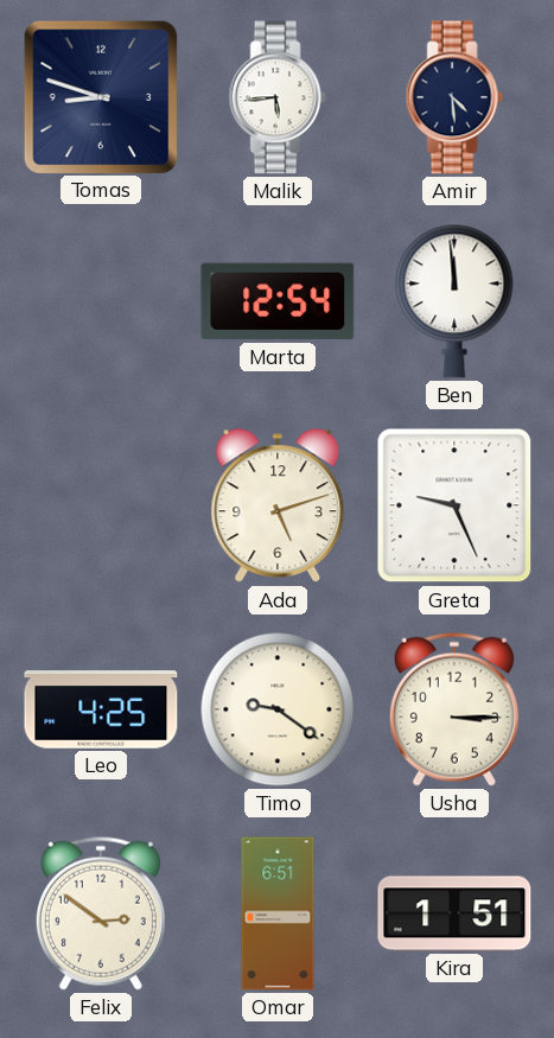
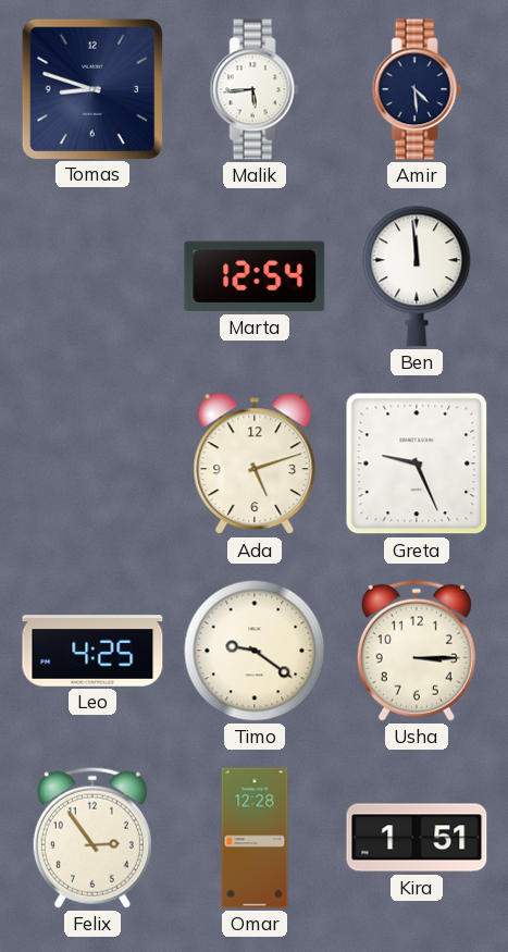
Felix: 2:51 -> 2:54 (92, 838)
Omar: 6:51 -> 12:28 (255, 838)
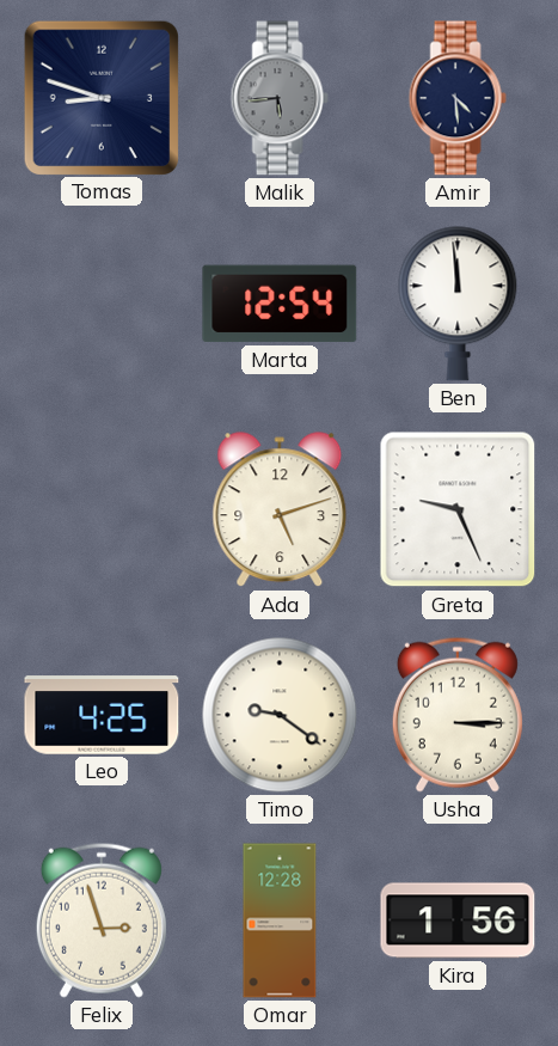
Malik dial: white -> grey (280, 98)
Felix: 2:54 -> 2:57 (102, 920)
Kira: 1:51 -> 1:56 (458, 920)
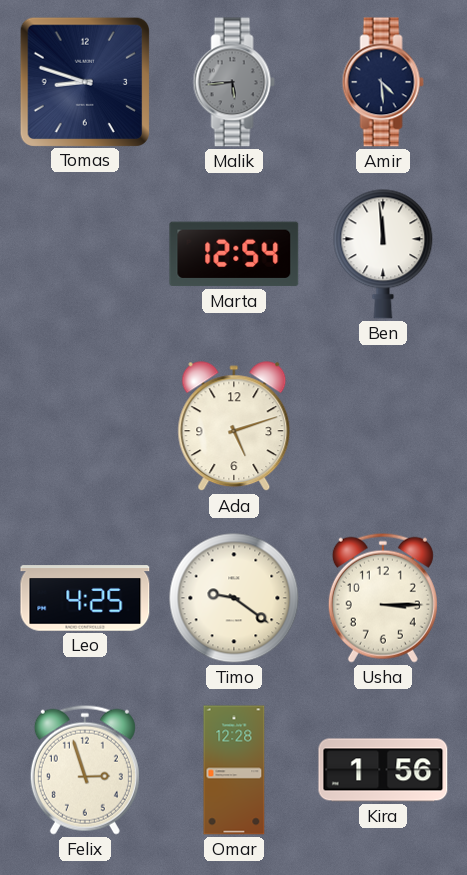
Greta: 9:26 -> none (458, 509)
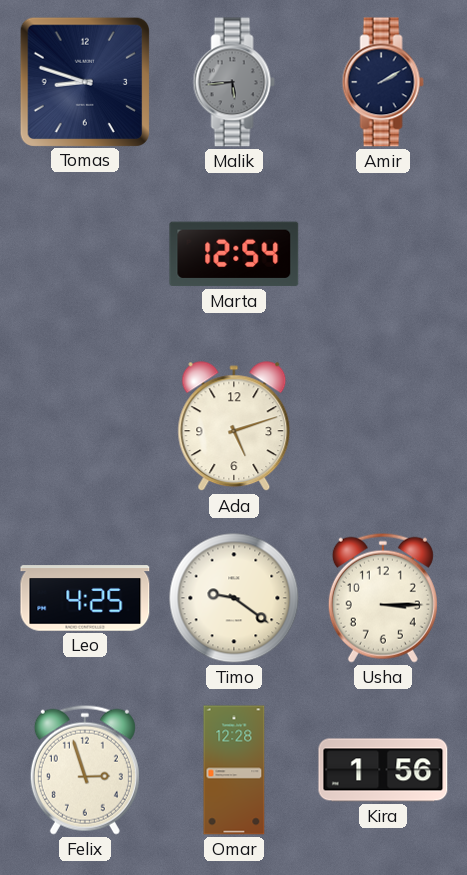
Amir: 4:29 -> 2:10 (383, 82)
Ben: 11:59 -> none (383, 254)
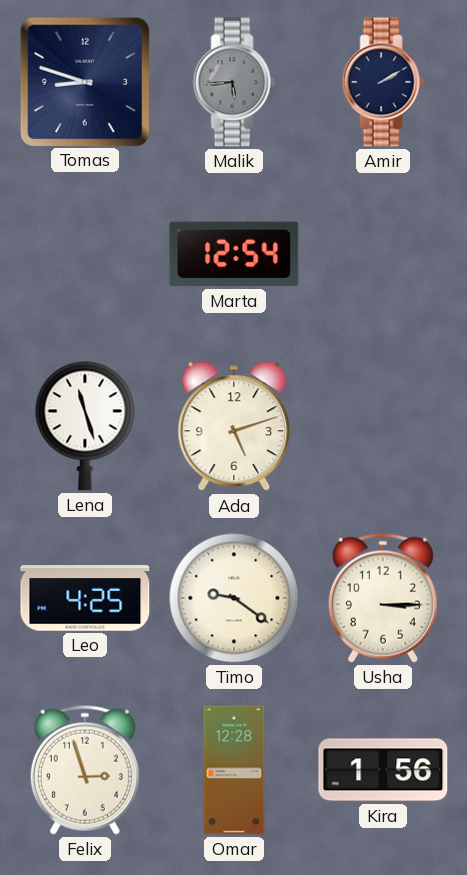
Lena: none -> 11:27 (85, 426)
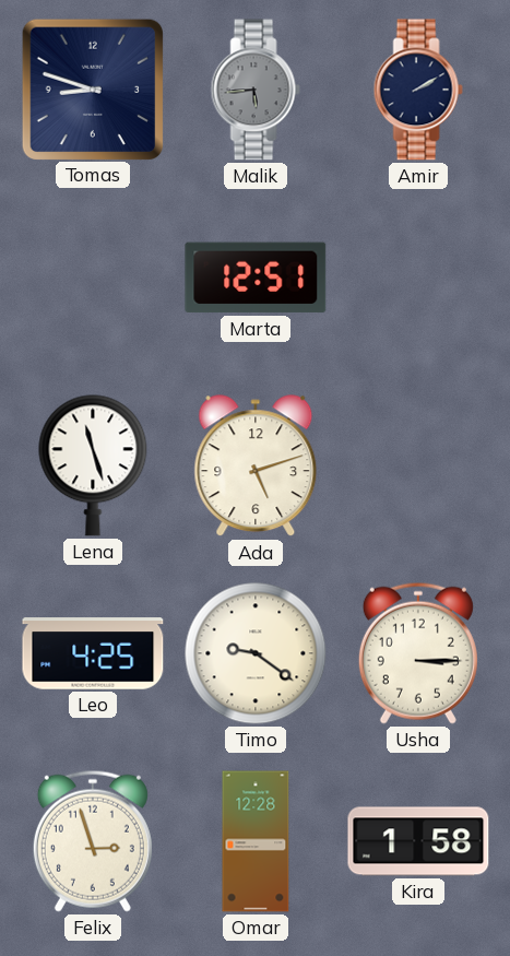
Marta: 12:54 -> 12:51 (256, 278)
Kira: 1:56 -> 1:58 (418, 841)
